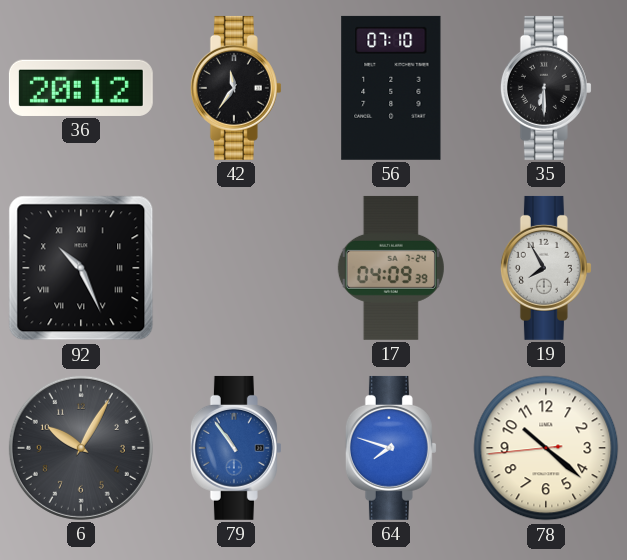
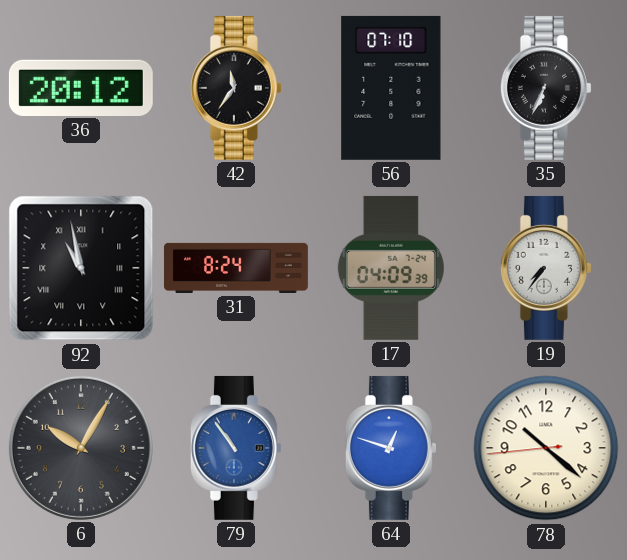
35: 6:30 -> 6:34 (546, 88)
92: 10:26 -> 10:58 (81, 268)
31: none -> 8:24 (236, 268)
19: 7:55 -> 7:36 (546, 268)
64: 7:48 -> 12:48 (391, 448)
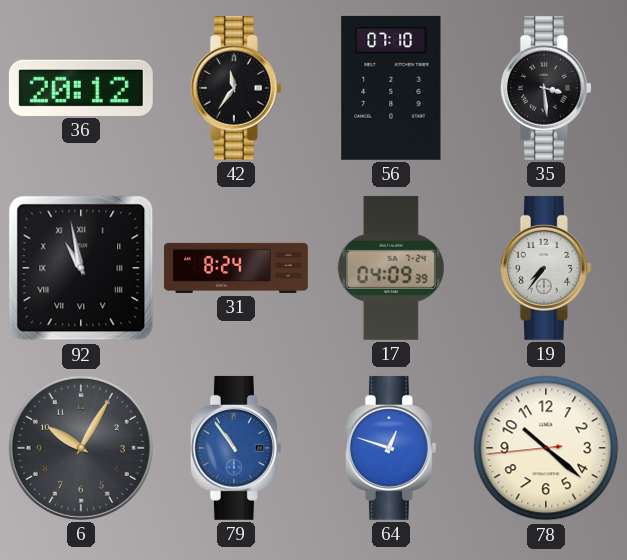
35: 6:34 -> 3:29 (546, 88)
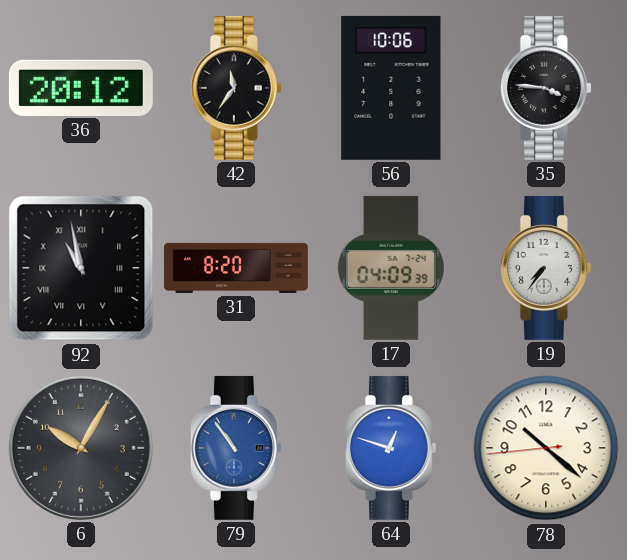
56: 07:10 -> 10:06 (391, 88)
35: 3:29 -> 3:46 (546, 88)
31: 8:24 -> 8:20 (236, 268)
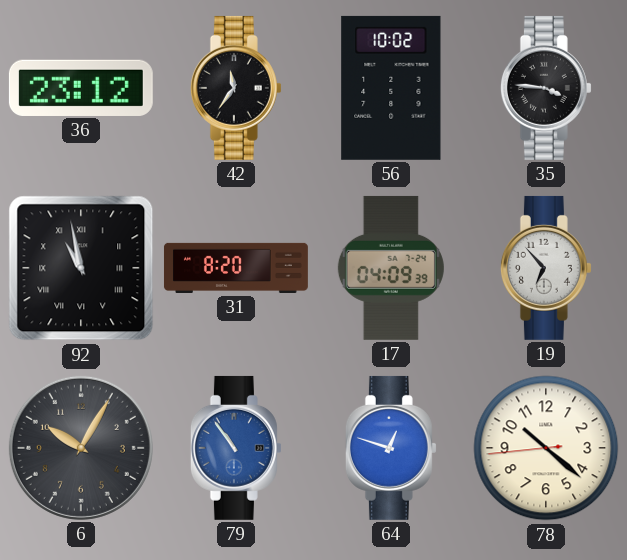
36: 20:12 -> 23:12 (81, 88)
56: 10:06 -> 10:02 (391, 88)
19: 7:36 -> 6:53 (546, 268)
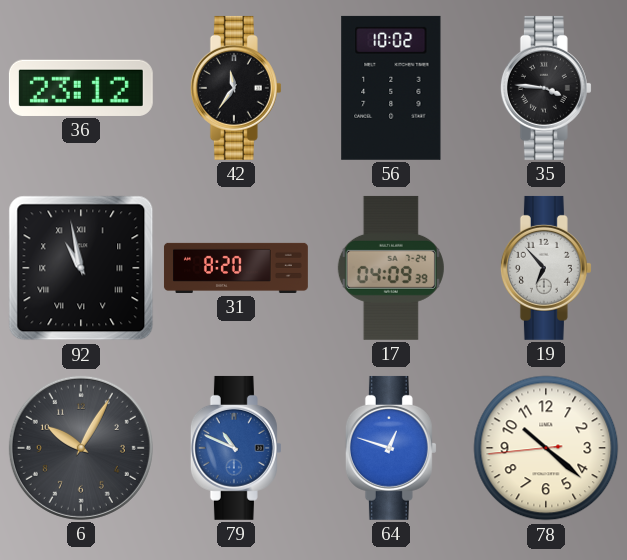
79: 10:54 -> 10:49 (236, 448)
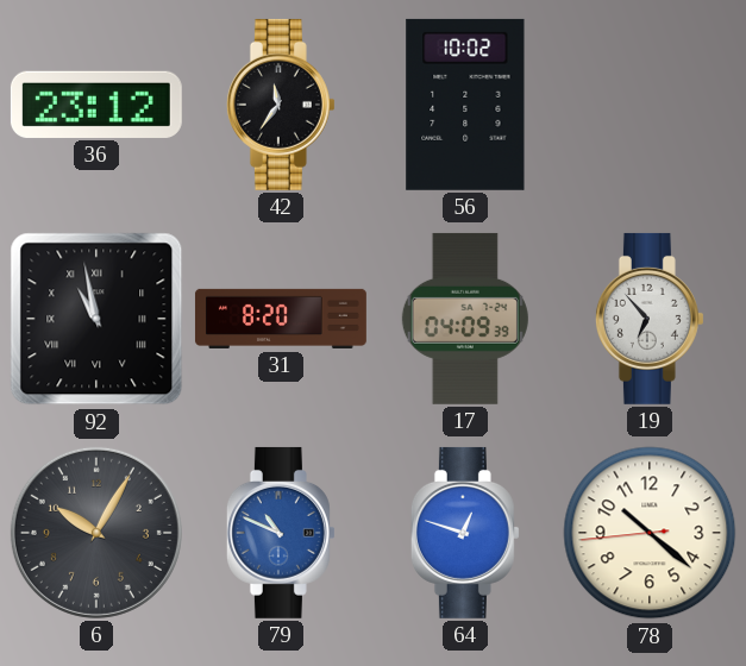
35: 3:46 -> none (546, 88)
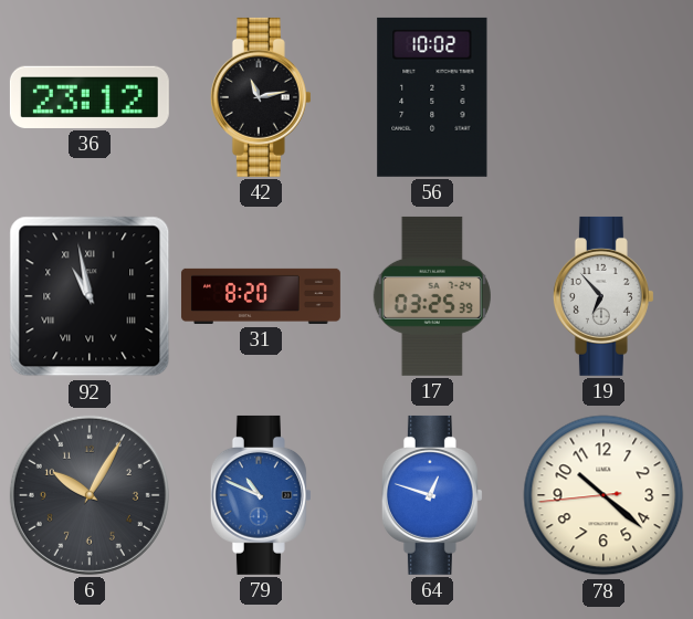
42: 11:36 -> 11:13 (261, 97)
17: 04:09 -> 03:25 (432, 296)
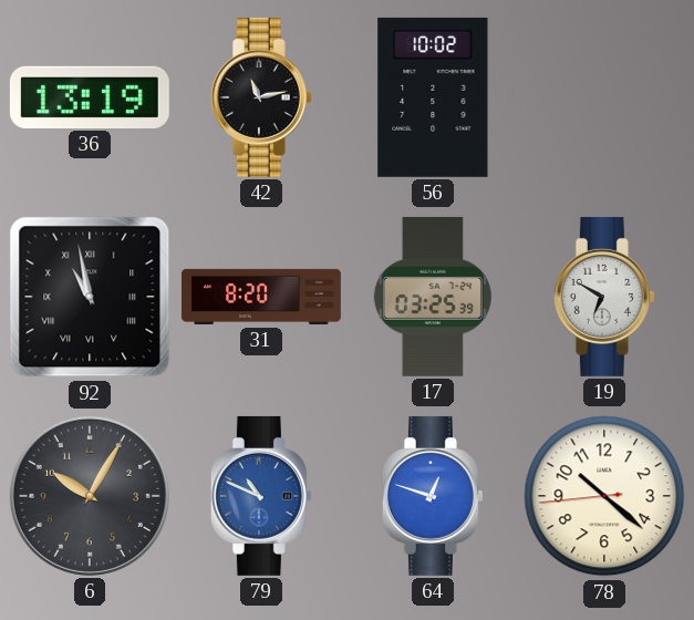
36: 23:12 -> 13:19 (90, 97)
19: 6:53 -> 6:50 (604, 297)
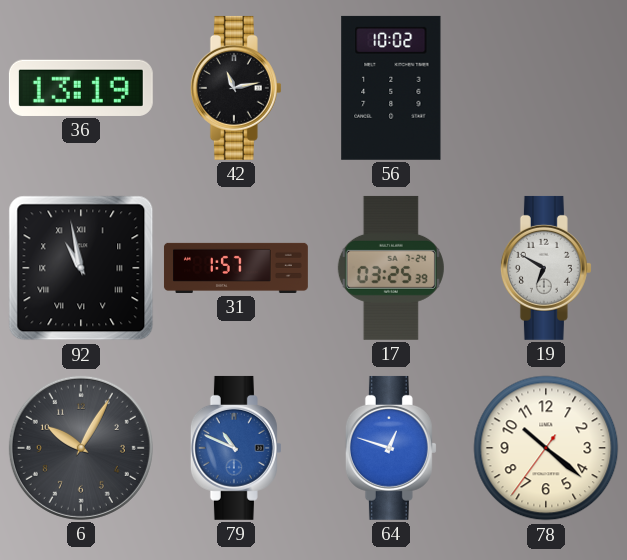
31: 8:20 -> 1:57 (236, 268)
78: 10:21:44 -> 10:21:36 (546, 448)
